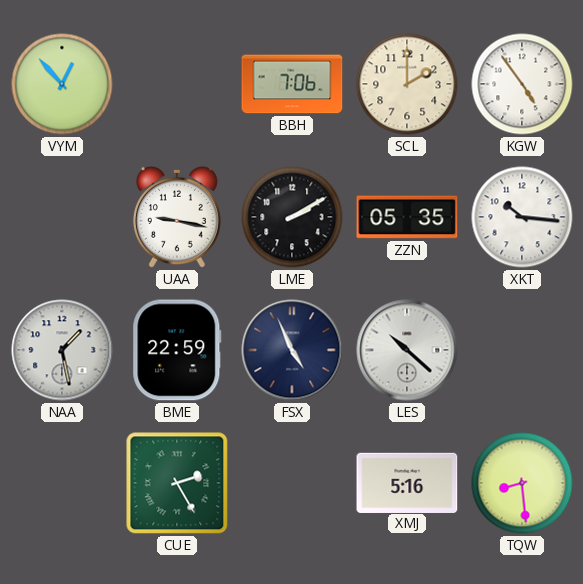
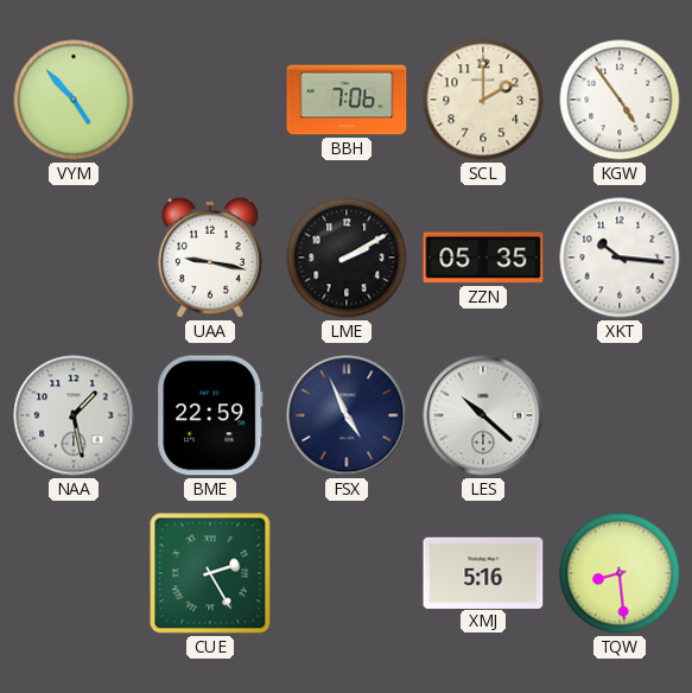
VYM: 12:53 -> 4:53 (74, 100)
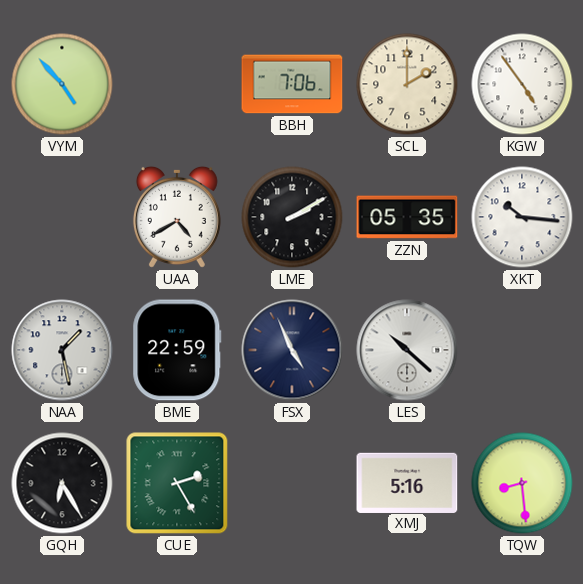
UAA: 9:17 -> 4:40 (177, 217)
GQH: none -> 6:25 (62, 483)
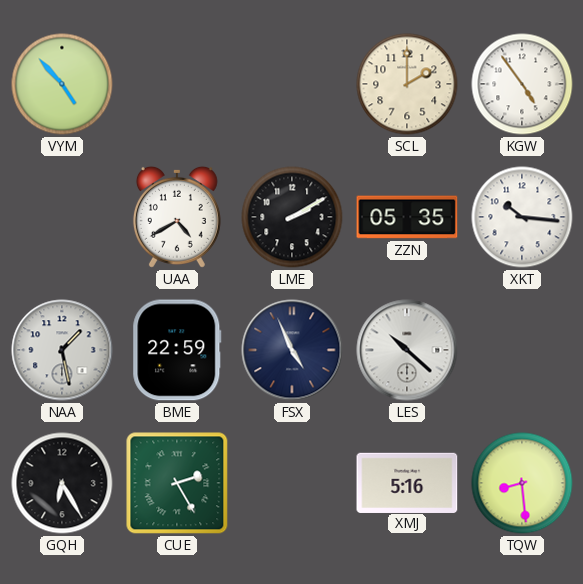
BBH: 7:06 -> none (292, 84)
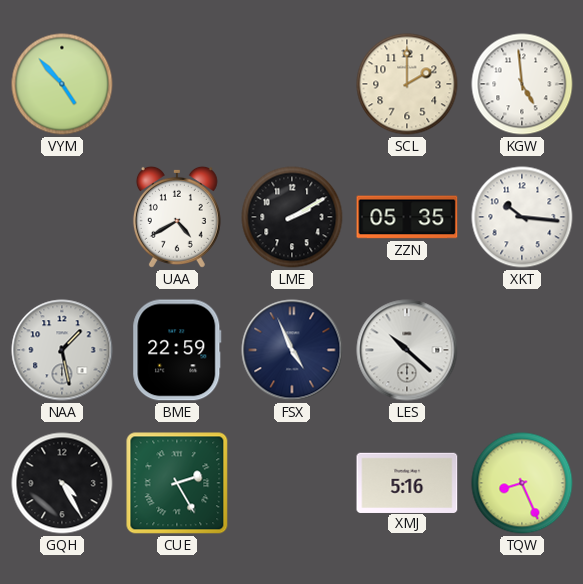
KGW: 4:54 -> 4:59 (522, 84)
GQH: 6:25 -> 4:25 (62, 483)
TQW: 8:29 -> 8:26 (522, 483)
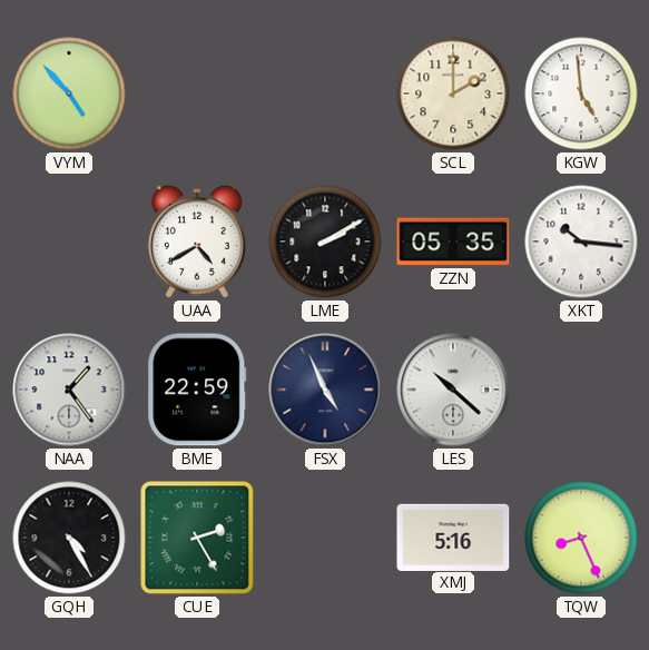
NAA: 1:28 -> 1:24 (69, 390)
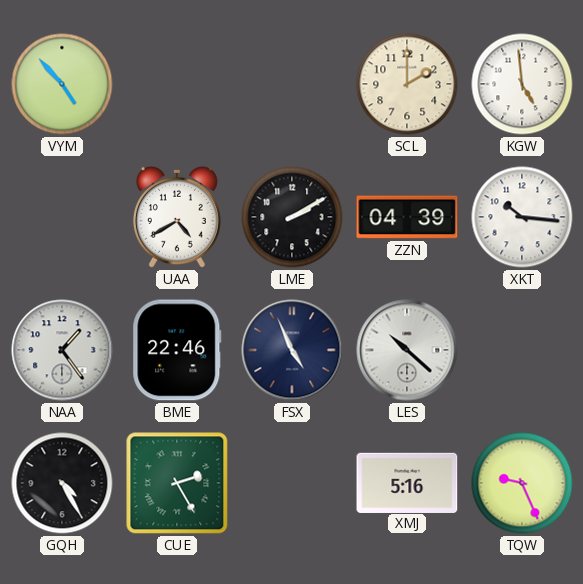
ZZN: 05:35 -> 04:39 (407, 217)
BME: 22:59 -> 22:46 (177, 350)
TQW: 8:26 -> 9:26 (522, 483)
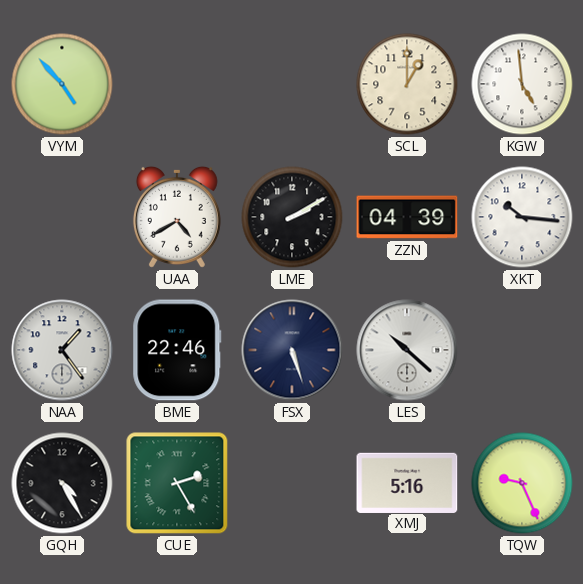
SCL: 2:00 -> 1:00 (407, 84)
FSX: 4:56 -> 5:27 (292, 350)
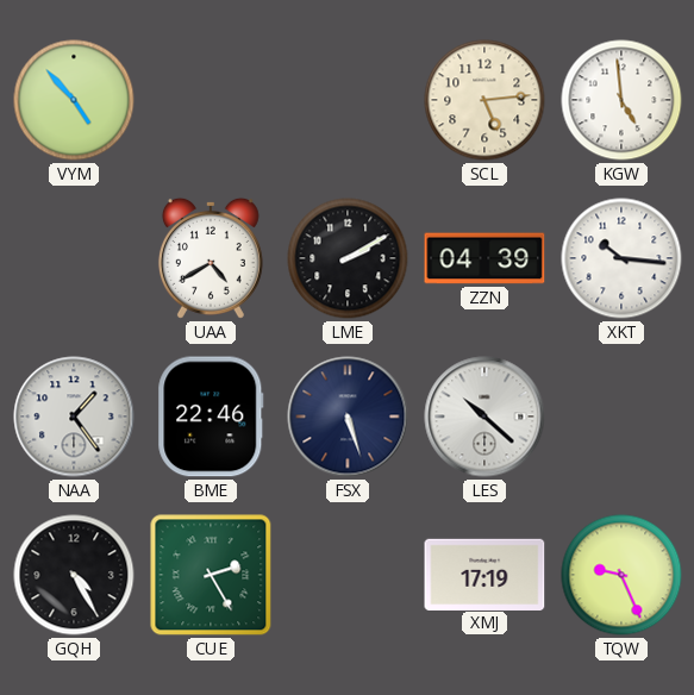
SCL: 1:00 -> 5:14 (484, 100)
XMJ: 5:16 -> 17:19 (484, 574)
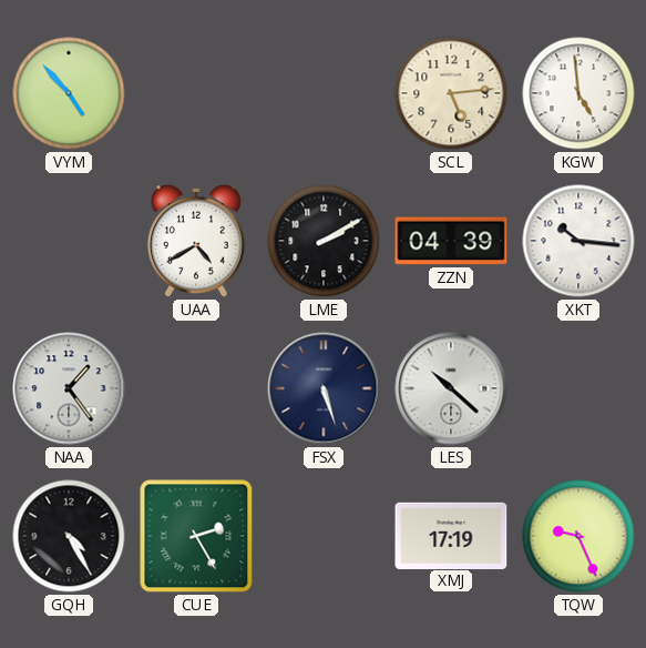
BME: 22:46 -> none (211, 417)
